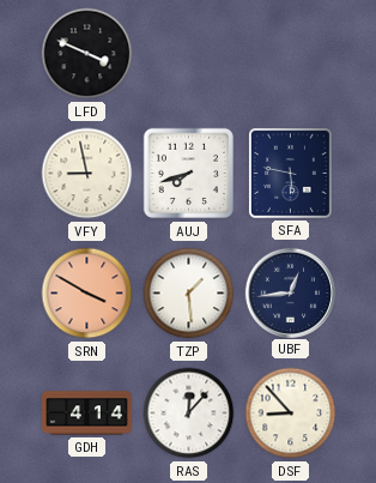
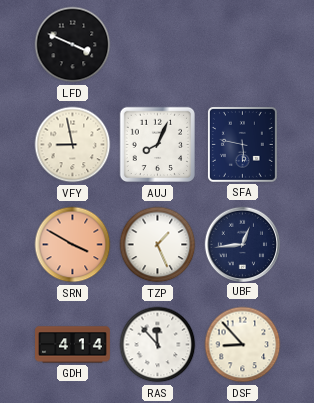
AUJ: 7:42 -> 8:04 (158, 145)
TZP: 1:29 -> 1:26 (158, 245)
RAS: 12:07 -> 11:53 (158, 345)
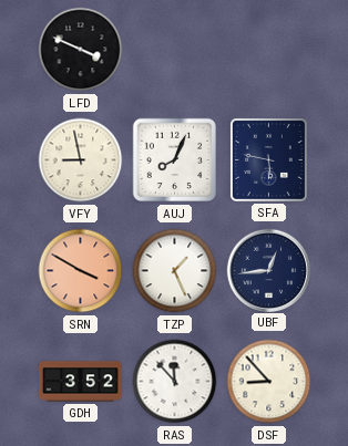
GDH: 4:14 -> 3:52 (81, 382)
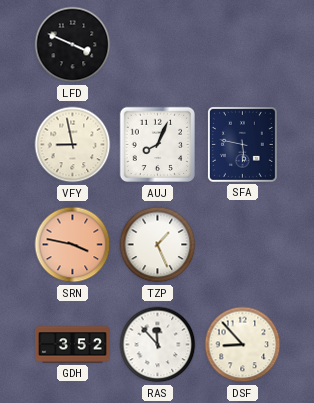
SRN: 3:50 -> 3:47 (73, 245)
UBF: 12:44 -> none (268, 270)
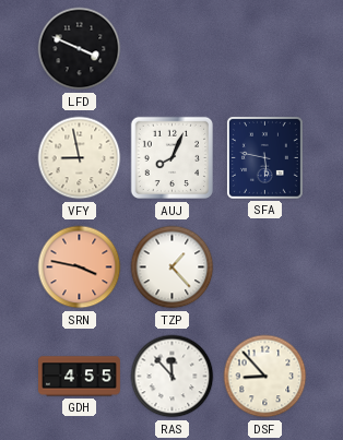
TZP: 1:26 -> 1:23 (173, 267)
GDH: 3:52 -> 4:55 (80, 377)
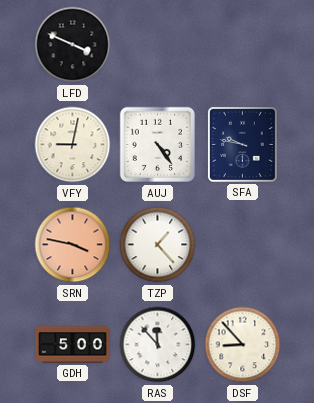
VFY: 8:58 -> 9:02 (73, 145)
AUJ: 8:04 -> 4:24 (158, 145)
SFA: 5:47 -> 9:47 (242, 144)
GDH: 4:55 -> 5:00 (73, 345)
